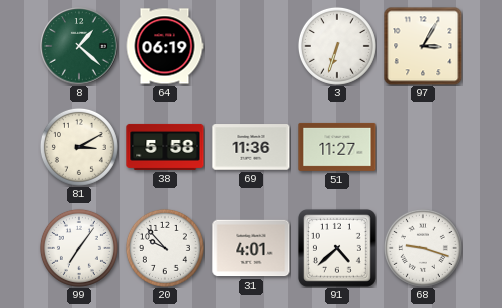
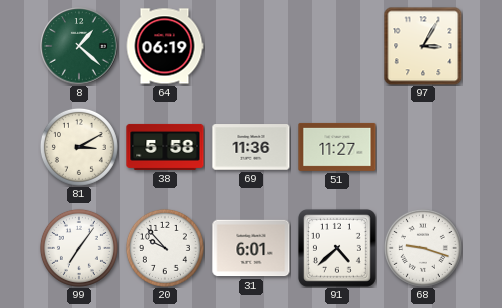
3: 6:33 -> none (337, 46)
31: 4:01 -> 6:01 (251, 248)
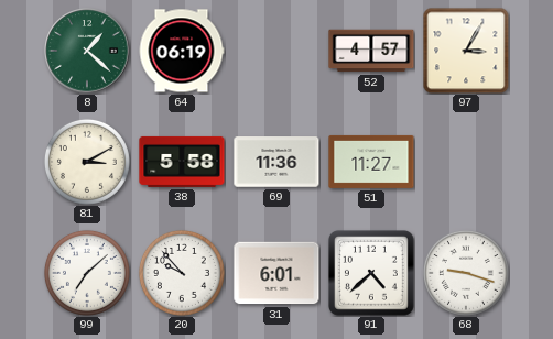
52: none -> 4:57 (371, 51)
99: 7:06 -> 7:08 (87, 273)
